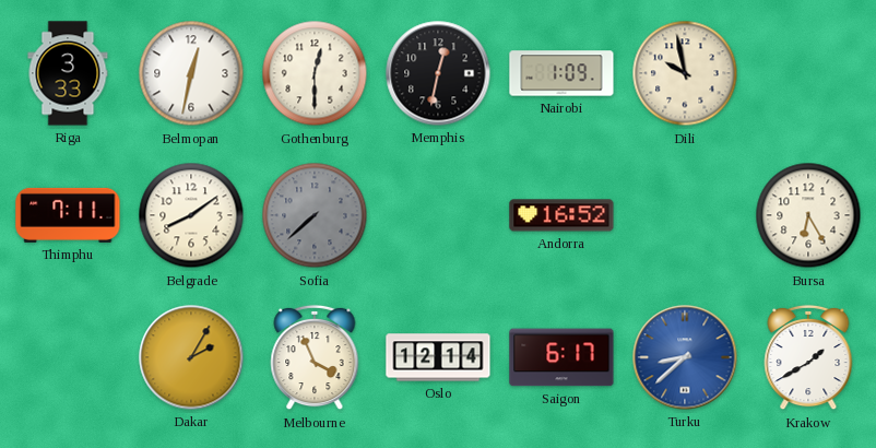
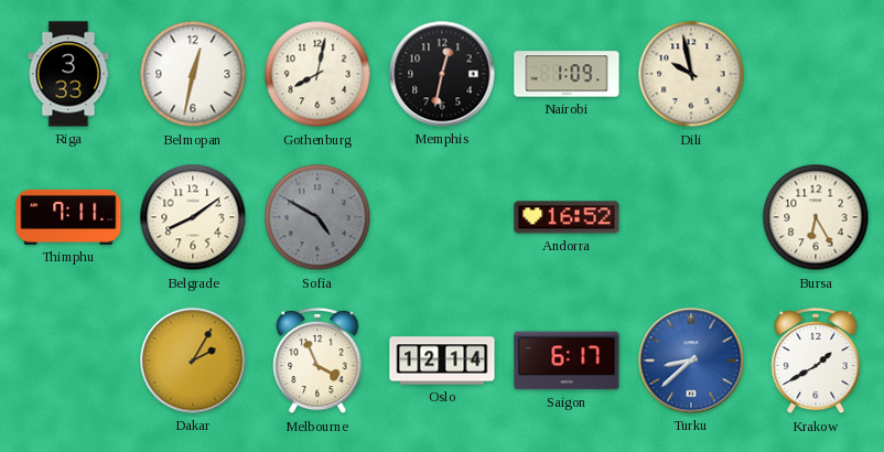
Gothenburg: 12:30 -> 8:02 (317, 74)
Sofia: 7:38 -> 4:50 (317, 217)
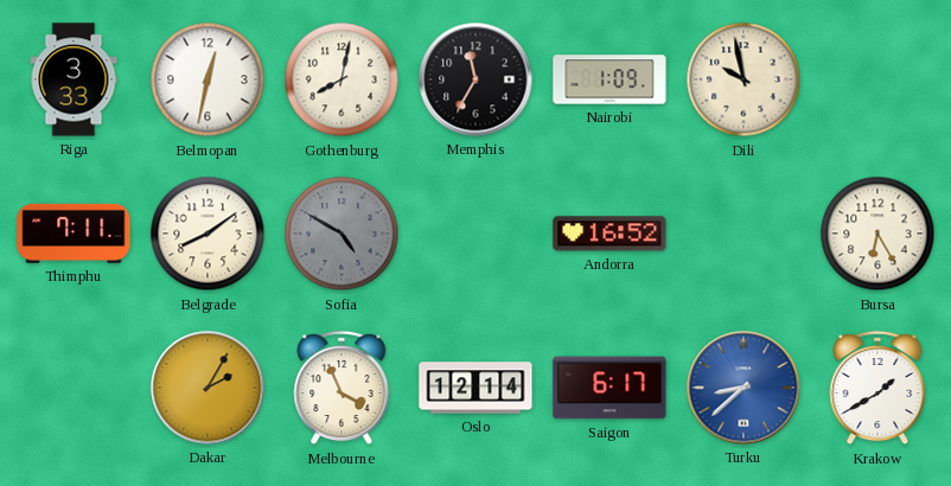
Memphis: 12:32 -> 11:35 (475, 79)
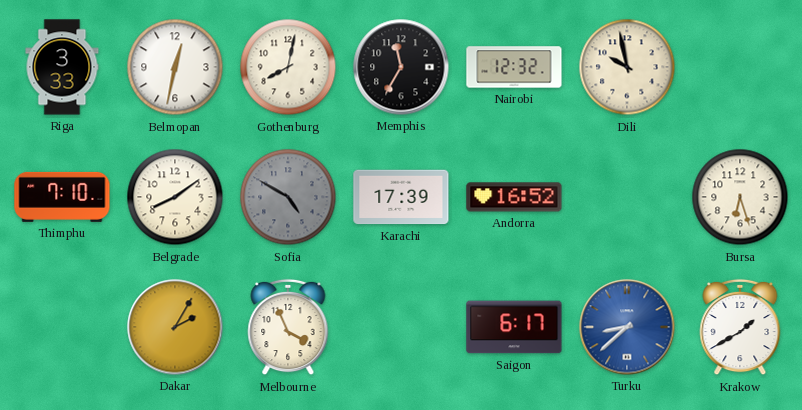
Nairobi: 1:09 -> 12:32 (514, 67)
Thimphu: 7:11 -> 7:10 (62, 197)
Karachi: none -> 17:39 (401, 197)
Bursa: 6:25 -> 6:27 (740, 197)
Oslo: 12:14 -> none (475, 388)
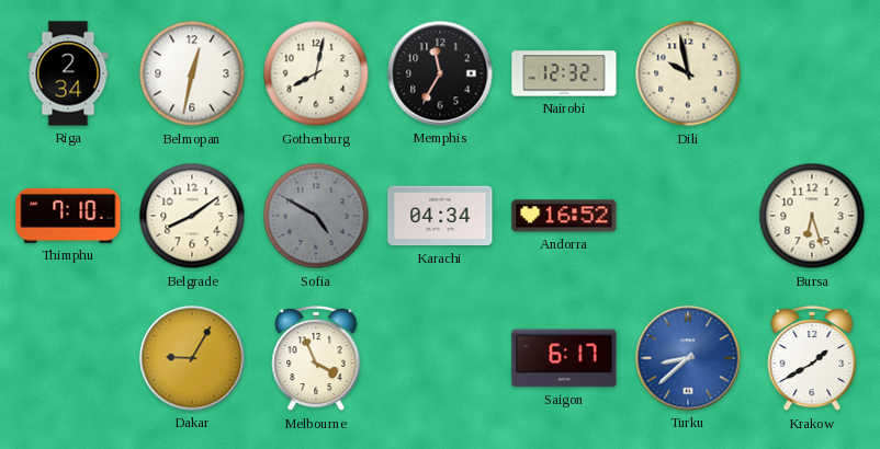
Riga: 3:33 -> 2:34 (68, 73)
Karachi: 17:39 -> 04:34 (440, 216)
Dakar: 2:05 -> 9:05 (192, 358)
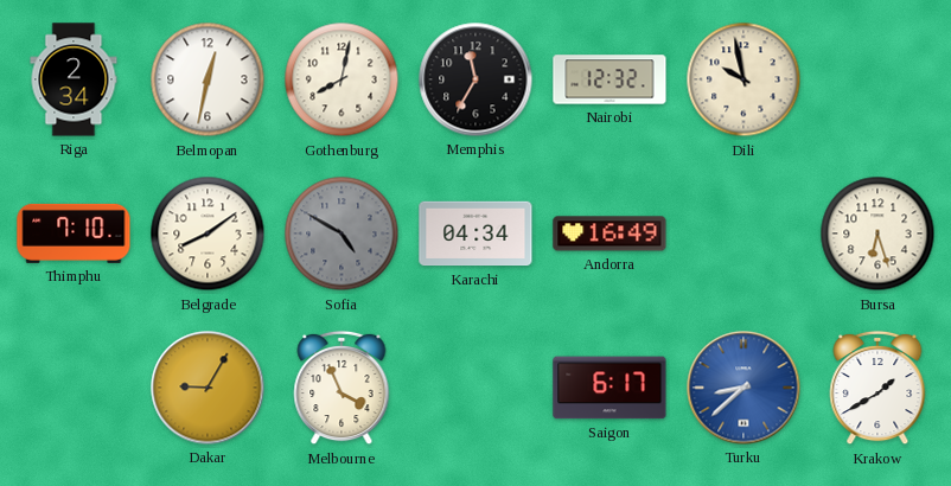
Andorra: 16:52 -> 16:49 (609, 234)
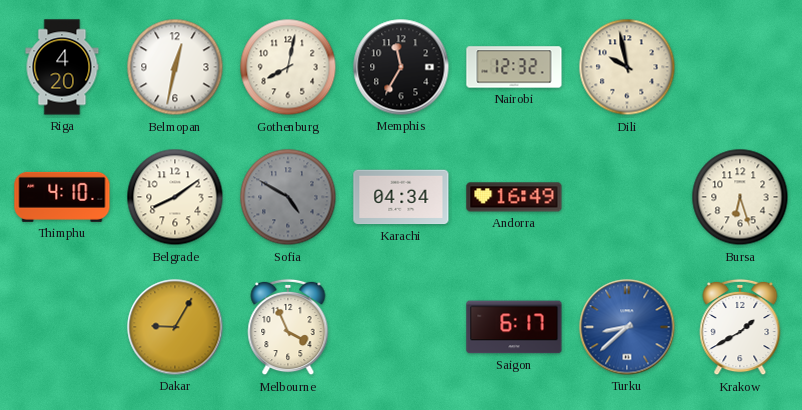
Riga: 2:34 -> 4:20 (62, 67)
Thimphu: 7:10 -> 4:10 (62, 197)
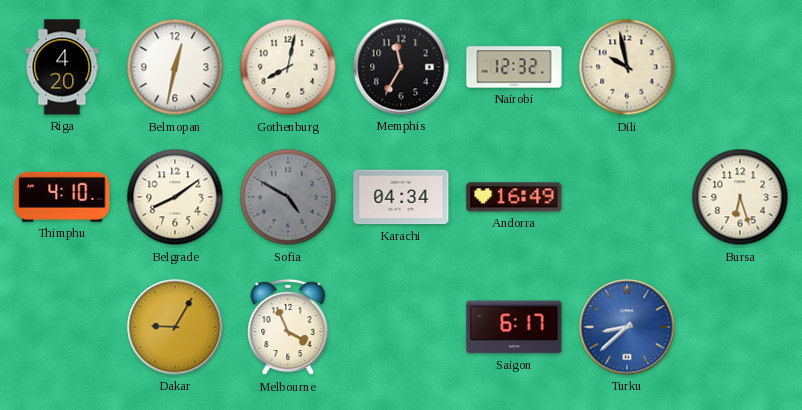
Krakow: 1:40 -> none (740, 327)
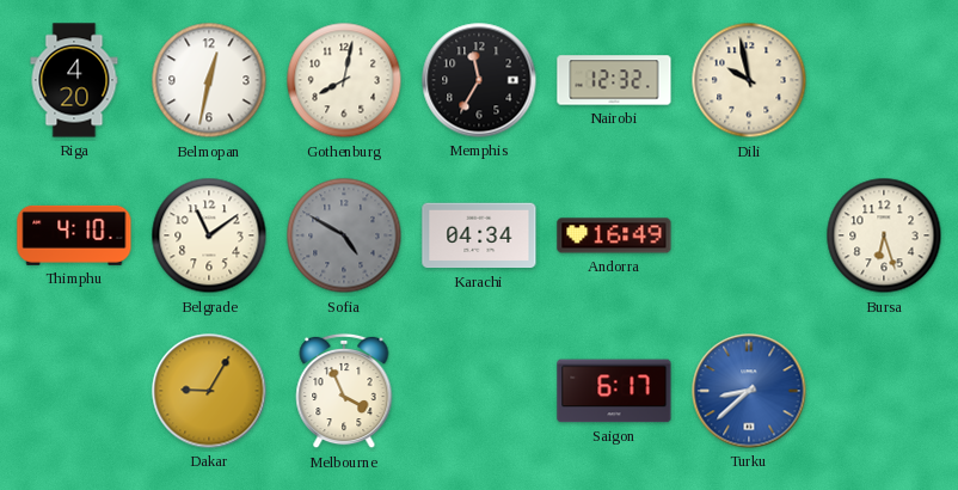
Belgrade: 8:09 -> 11:09 (209, 235)
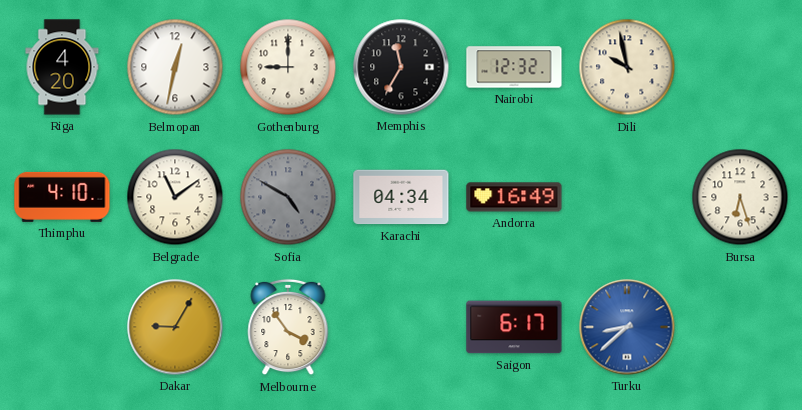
Gothenburg: 8:02 -> 9:00 (288, 67)
Melbourne: 3:56 -> 3:54 (288, 327)
